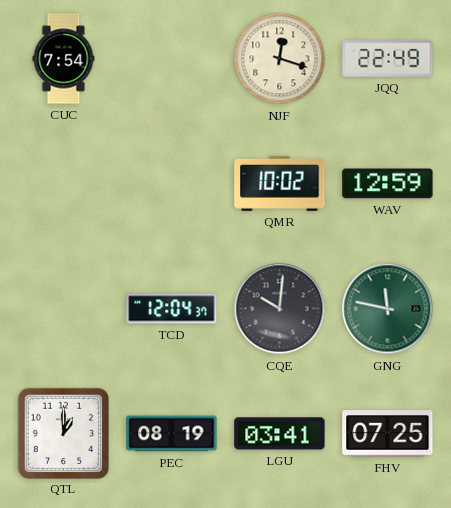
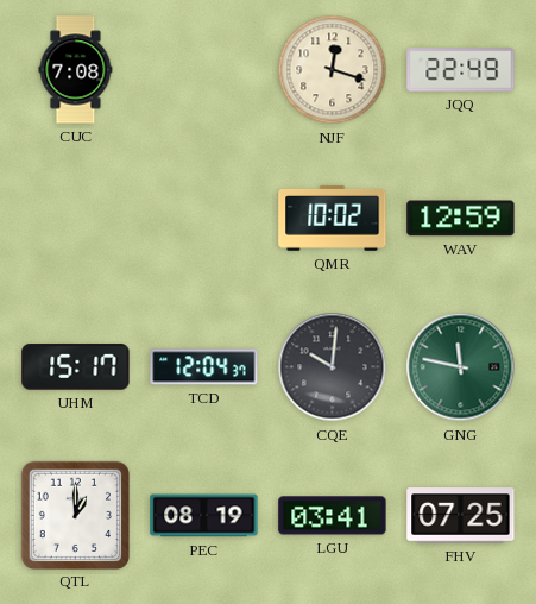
CUC: 7:54 -> 7:08 (76, 70)
UHM: none -> 15:17 (76, 367)
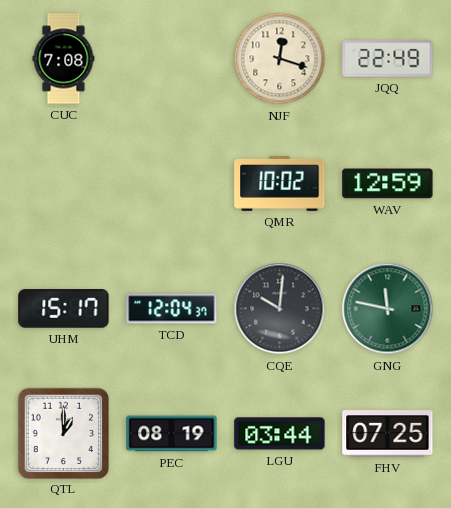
LGU: 03:41 -> 03:44 (280, 434)
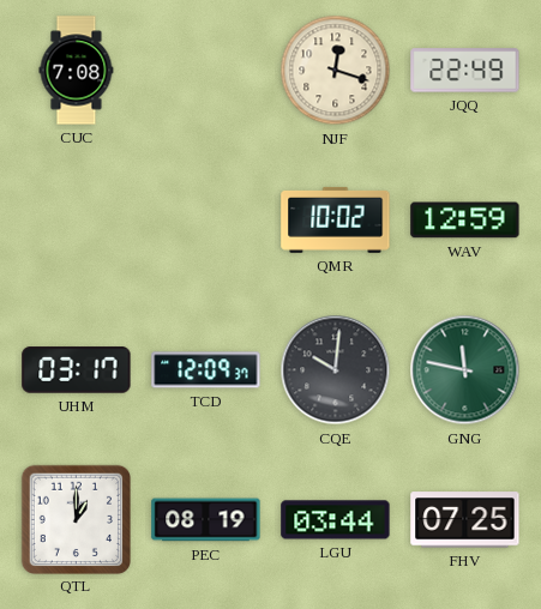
UHM: 15:17 -> 03:17 (77, 370)
TCD: 12:04 -> 12:09 (206, 370)
